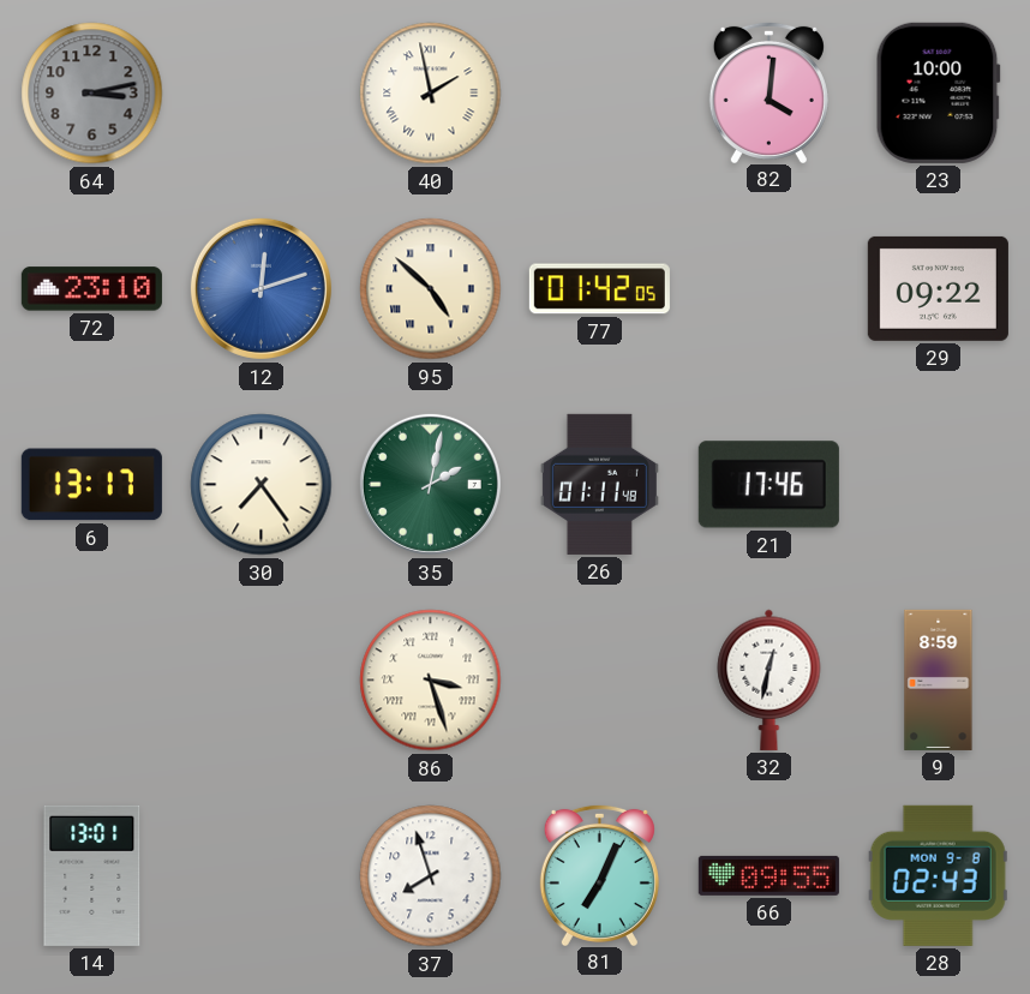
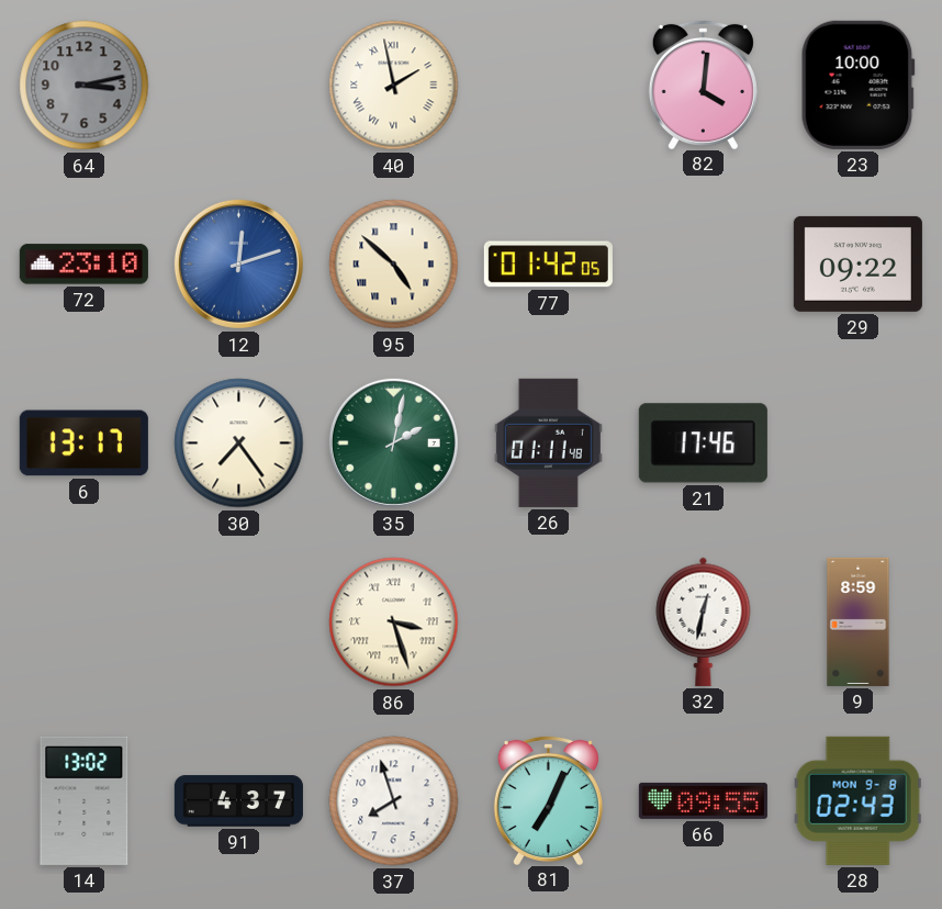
14: 13:01 -> 13:02 (85, 800)
91: none -> 4:37 (238, 801)
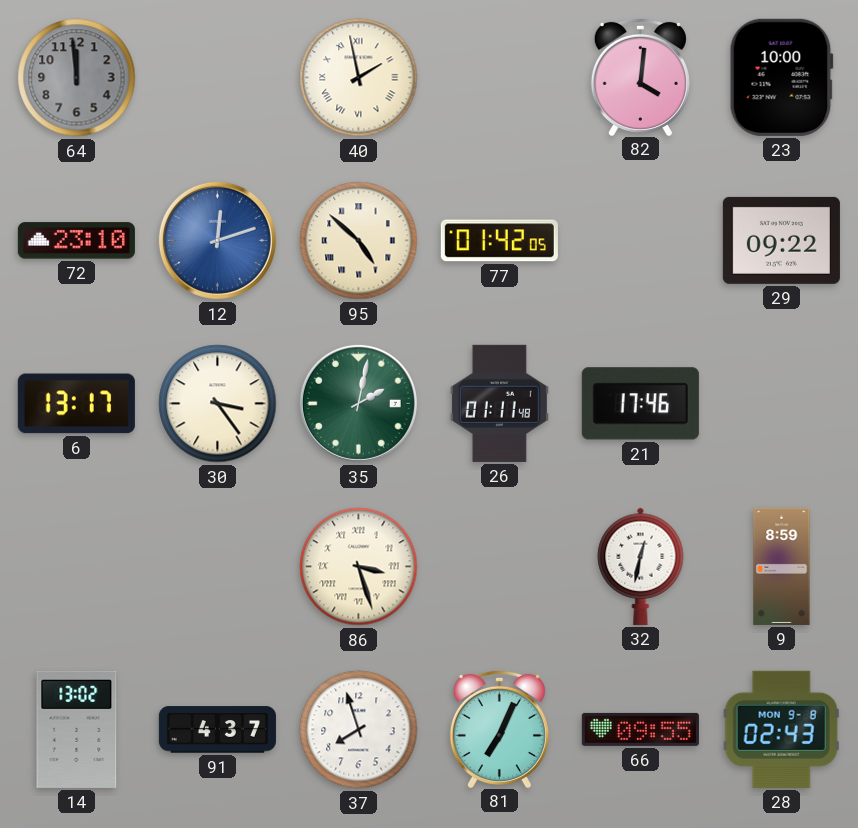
64: 3:13 -> 11:59 (77, 78)
30: 7:24 -> 3:24 (218, 404)
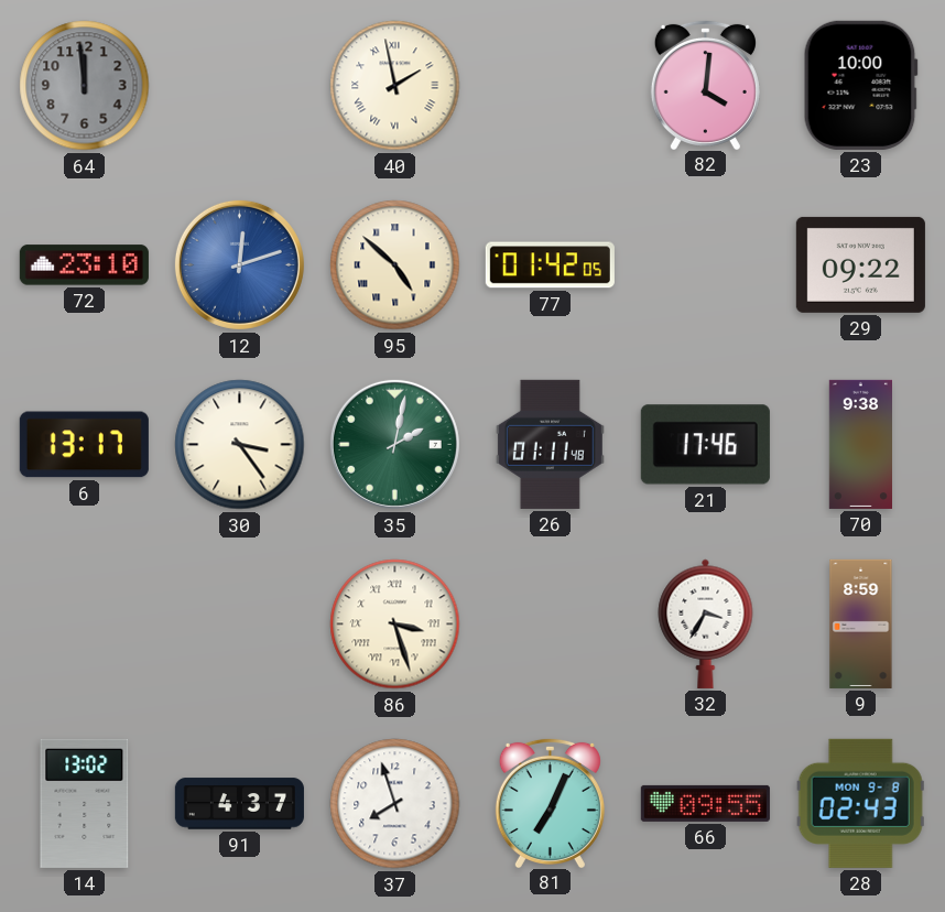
70: none -> 9:38 (861, 444)
32: 12:32 -> 3:35 (706, 623)
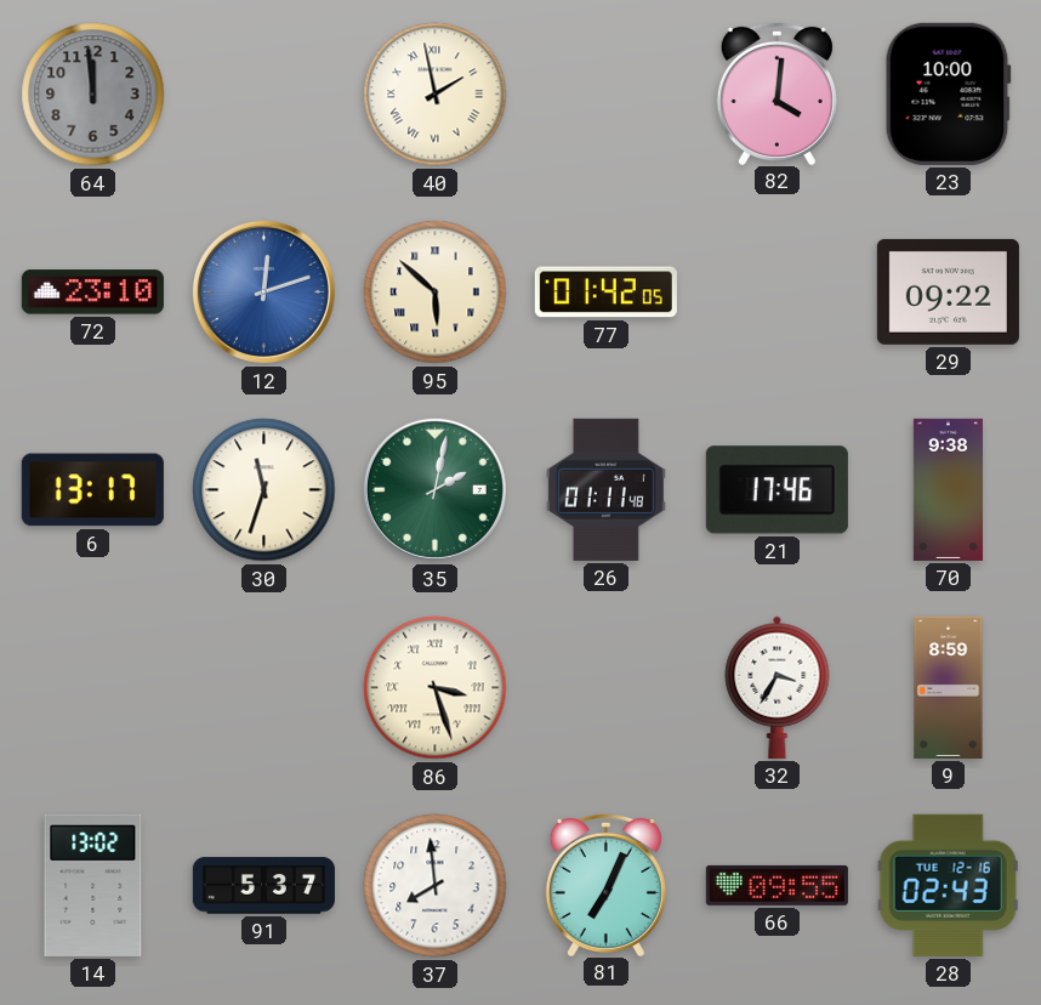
95: 4:52 -> 5:52 (436, 293)
30: 3:24 -> 11:33 (264, 490)
91: 4:37 -> 5:37 (263, 886)
37: 7:57 -> 7:59 (436, 886)
28 date: MON 9-8 -> TUE 12-16 (948, 885)
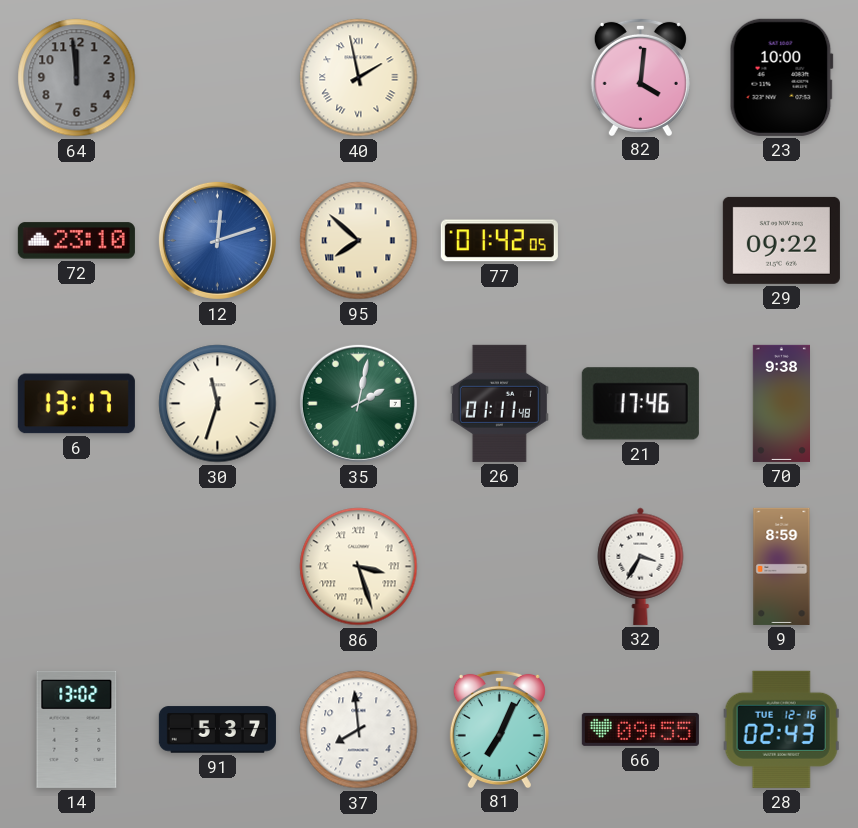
95: 5:52 -> 7:52 (359, 241)
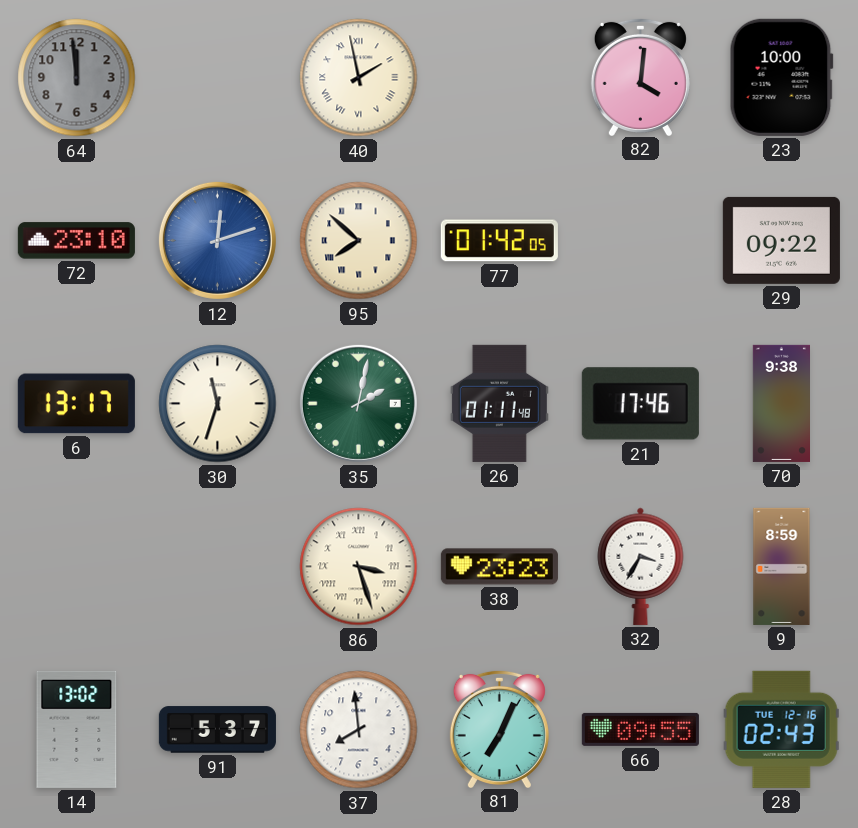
38: none -> 23:23 (499, 567)
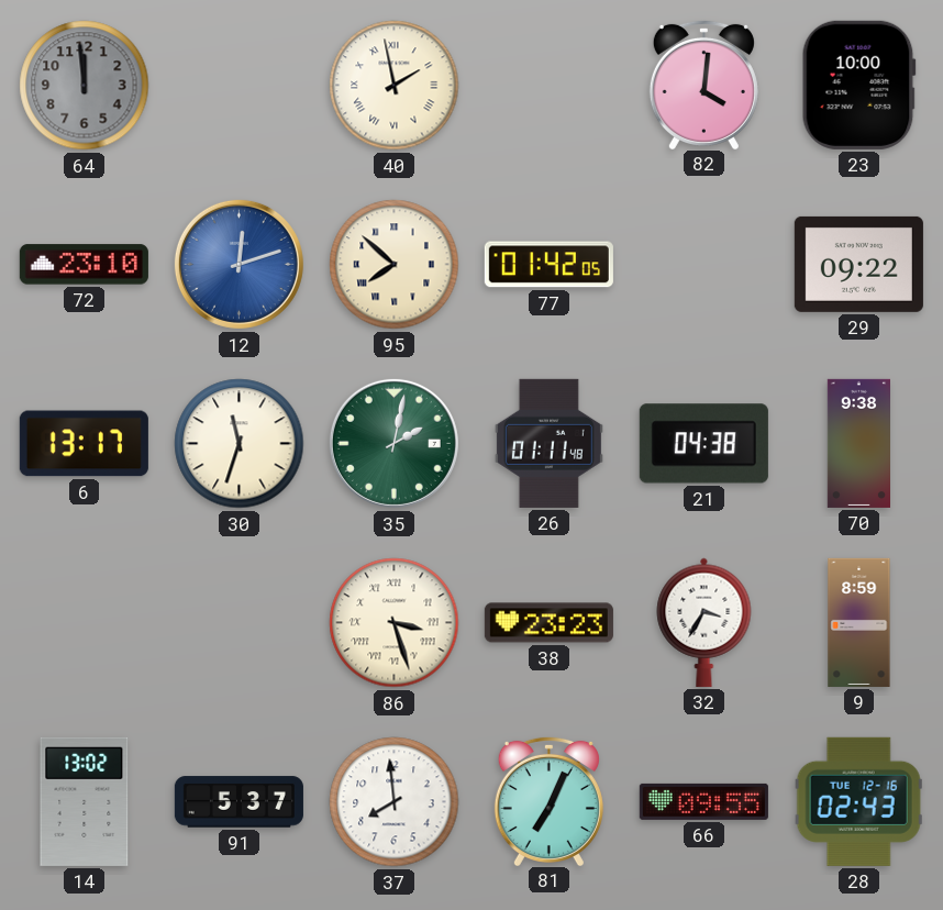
21: 17:46 -> 04:38 (703, 444)
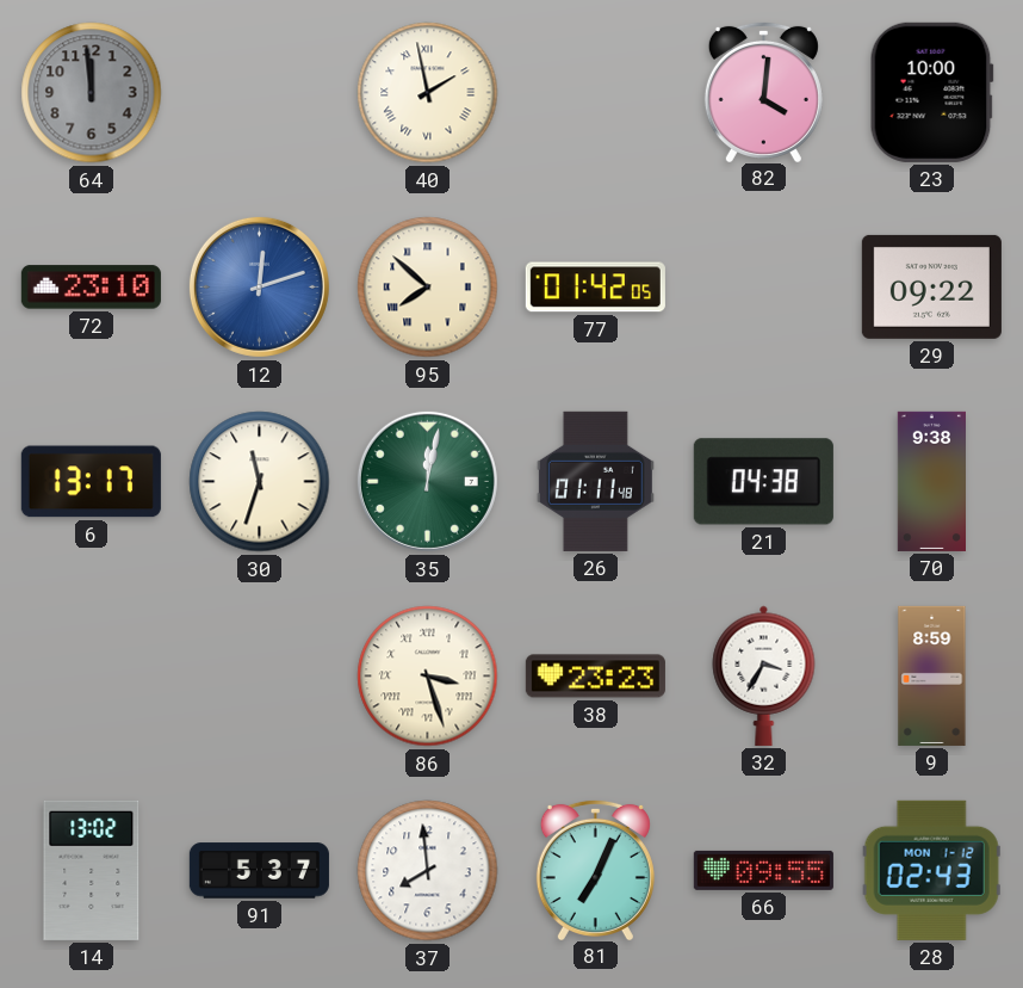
35: 2:02 -> 12:02 (427, 481)
28 date: TUE 12-16 -> MON 1-12 (931, 870)
